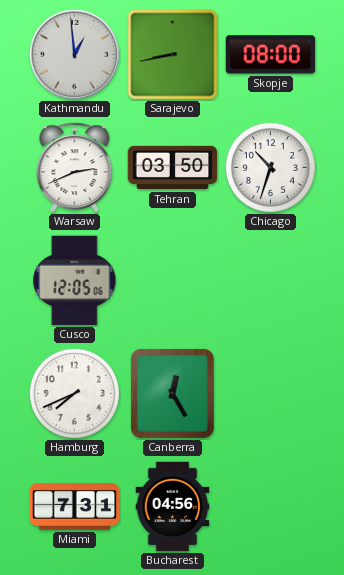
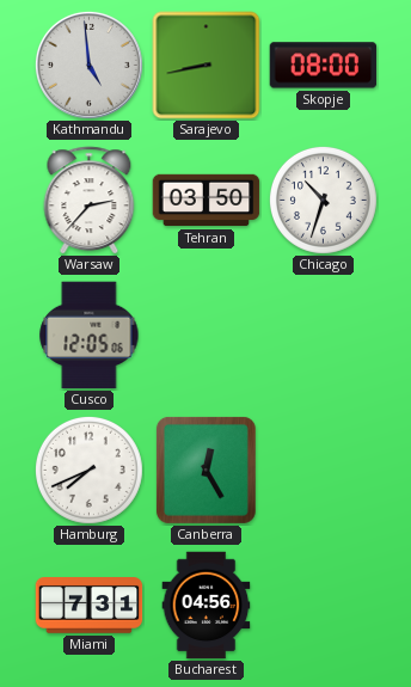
Kathmandu: 12:59 -> 4:59 (88, 65)
Warsaw: 2:41 -> 2:37 (90, 201)
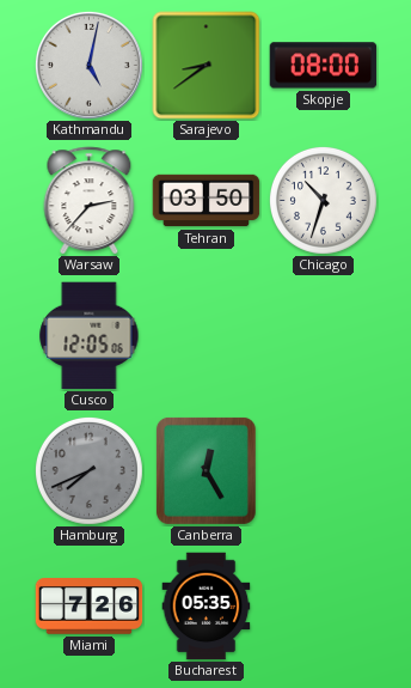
Kathmandu: 4:59 -> 5:02 (88, 65)
Sarajevo: 8:43 -> 8:39 (207, 66)
Hamburg dial: white -> grey (88, 470)
Miami: 7:31 -> 7:26 (90, 607)
Bucharest: 04:56 -> 05:35 (207, 607)
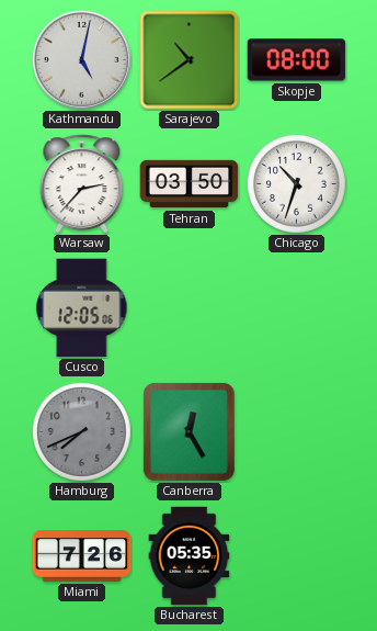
Sarajevo: 8:39 -> 10:39 (190, 60)
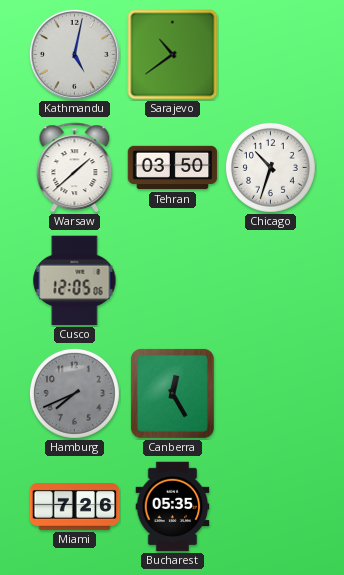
Skopje: 08:00 -> none (297, 60)
Warsaw: 2:37 -> 1:38 (75, 168)
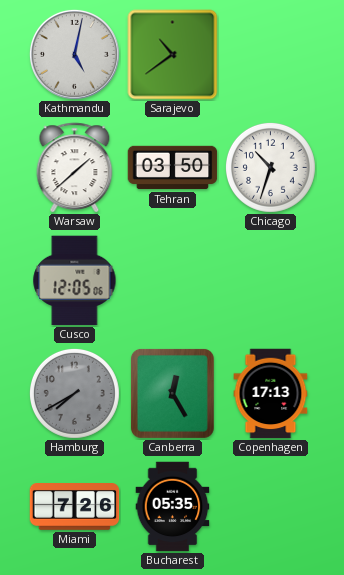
Hamburg: 7:41 -> 7:40 (74, 393)
Copenhagen: none -> 17:13 (271, 394)
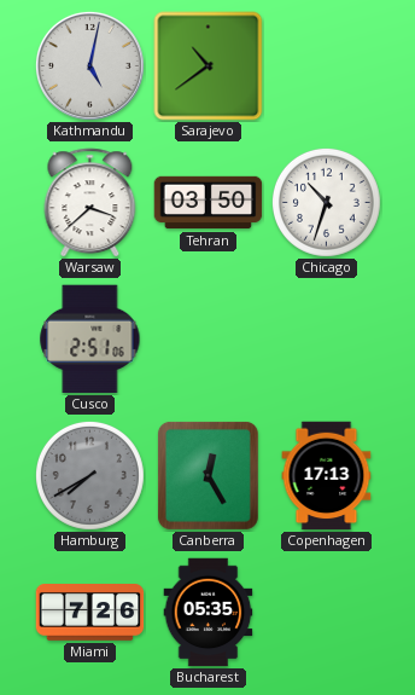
Warsaw: 1:38 -> 3:38 (90, 203)
Cusco: 12:05 -> 2:51 (90, 340)
